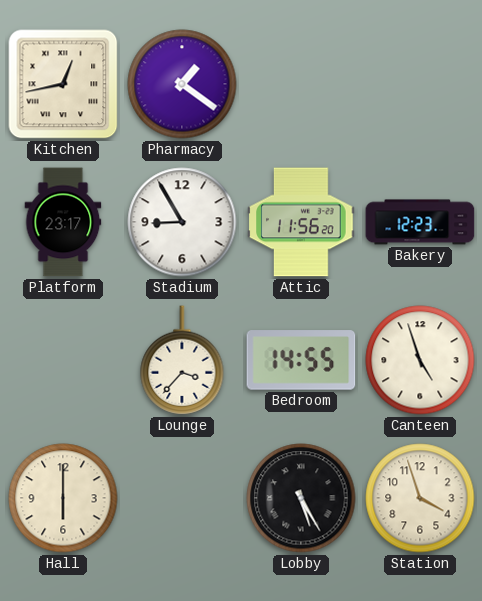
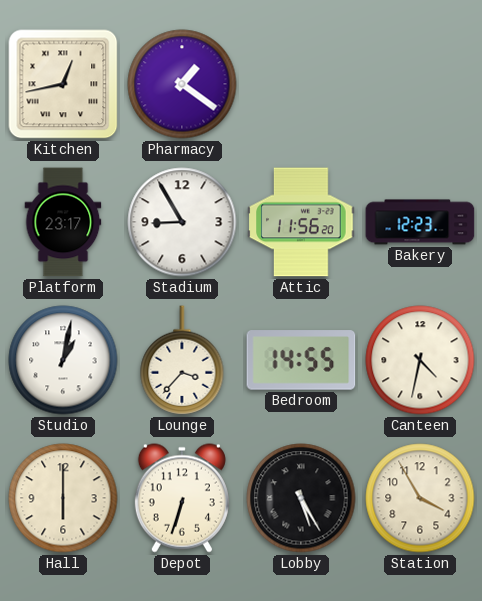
Studio: none -> 1:02 (63, 360)
Canteen: 4:57 -> 4:32 (420, 360)
Depot: none -> 6:33 (182, 498)
Station: 3:57 -> 3:55 (420, 498)
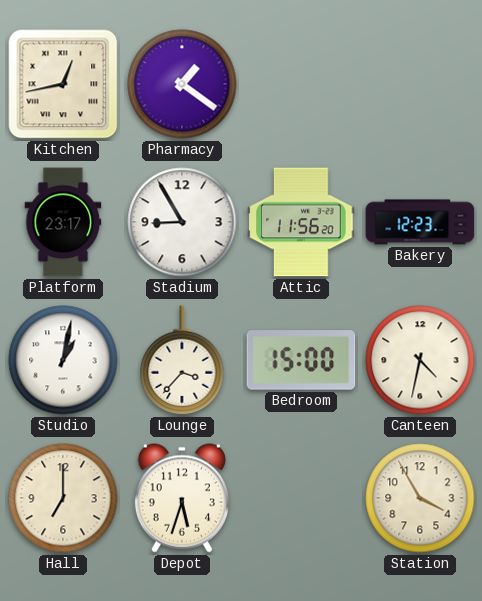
Bedroom: 14:55 -> 15:00 (301, 360)
Hall: 6:00 -> 7:00 (63, 498)
Depot: 6:33 -> 5:33 (182, 498)
Lobby: 5:25 -> none (301, 498)
